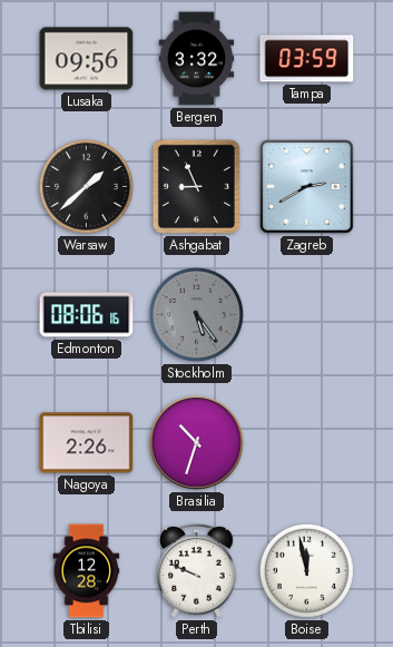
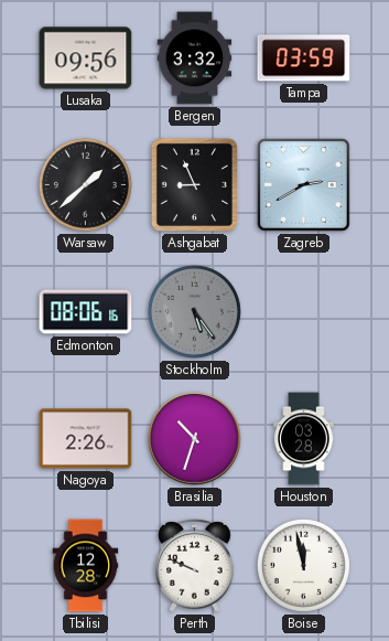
Houston: none -> 03:28 (304, 439)
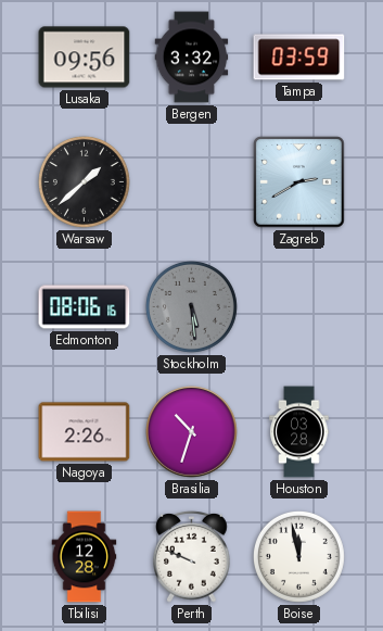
Ashgabat: 8:56 -> none (194, 184)
Stockholm: 5:24 -> 5:29 (191, 306)
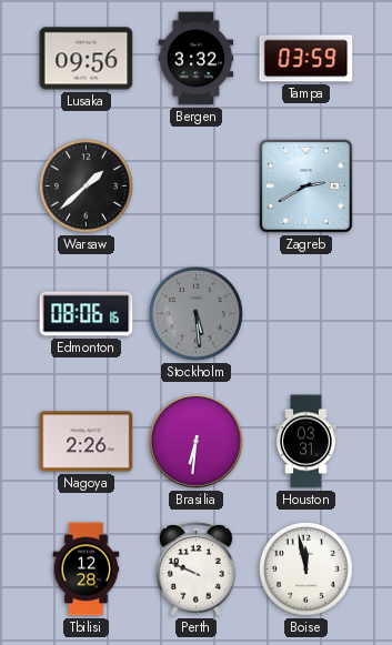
Brasilia: 10:33 -> 6:31 (197, 442)
Houston: 03:28 -> 03:31 (306, 442)
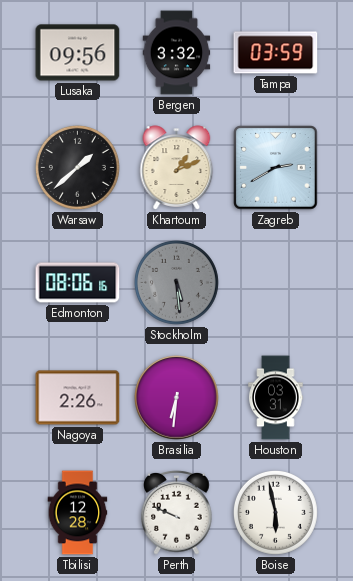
Khartoum: none -> 1:11 (177, 168)
Boise: 11:58 -> 5:58 (275, 512)
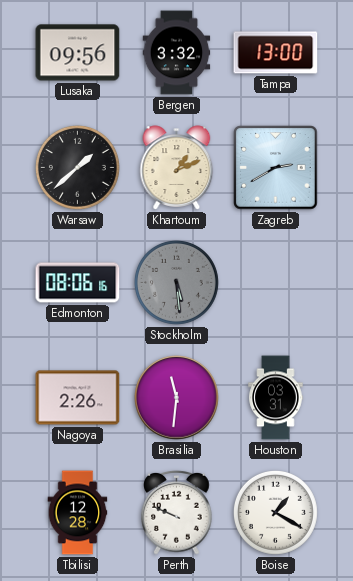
Tampa: 03:59 -> 13:00 (276, 53)
Brasilia: 6:31 -> 11:31 (177, 398)
Boise: 5:58 -> 1:20 (275, 512)
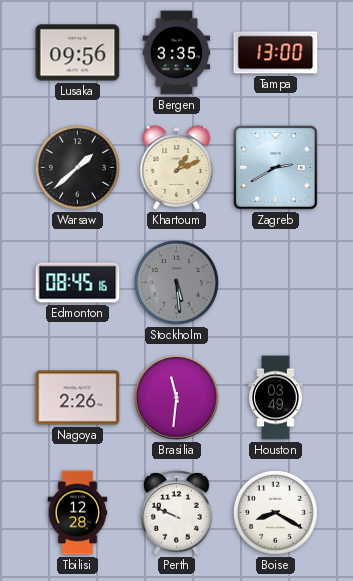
Bergen: 3:32 -> 3:35 (177, 53)
Edmonton: 08:06 -> 08:45 (78, 283)
Houston: 03:31 -> 03:49 (276, 398)
Boise: 1:20 -> 8:20 (275, 512)
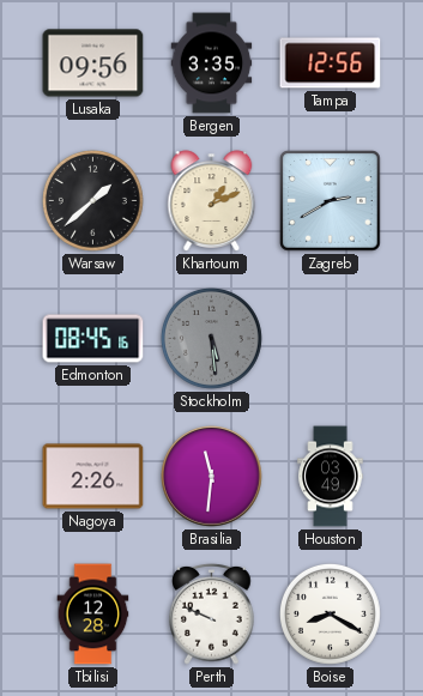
Tampa: 13:00 -> 12:56 (331, 63)
